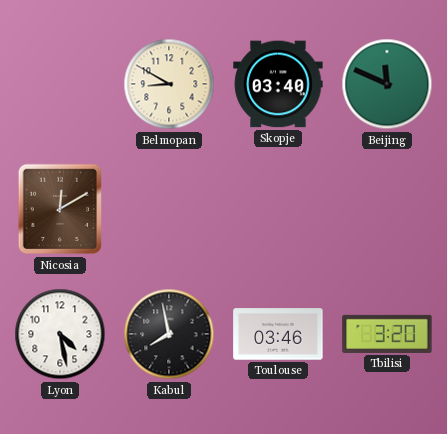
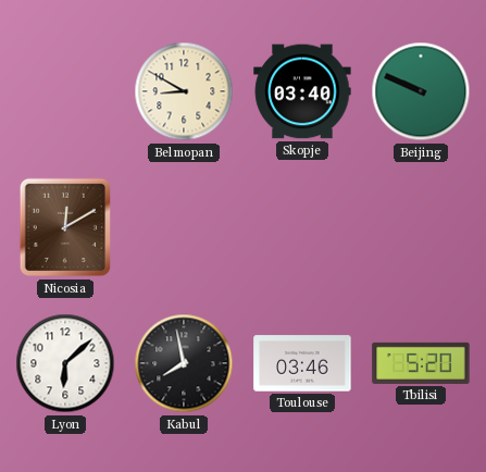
Beijing: 11:49 -> 9:49 (421, 91)
Lyon: 4:28 -> 6:08 (65, 363)
Tbilisi: 3:20 -> 5:20 (421, 363)
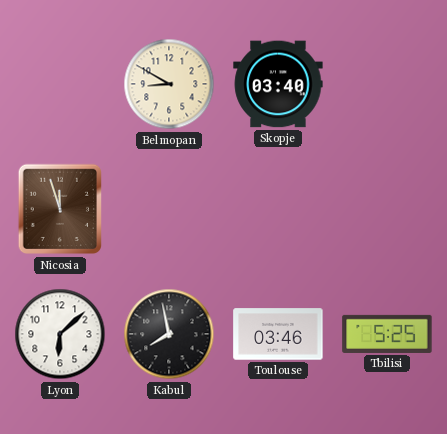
Beijing: 9:49 -> none (421, 91)
Nicosia: 12:10 -> 11:57 (59, 209)
Tbilisi: 5:20 -> 5:25 (387, 334)
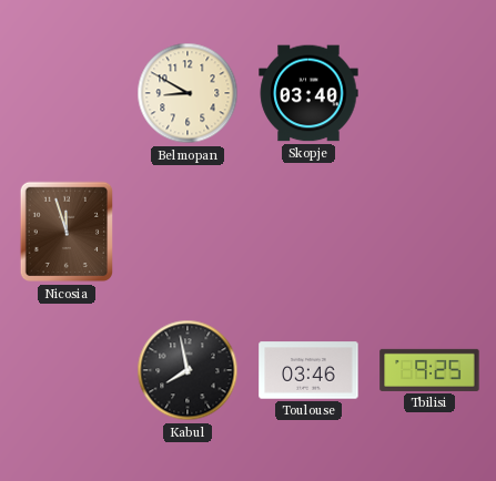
Lyon: 6:08 -> none (60, 334)
Tbilisi: 5:25 -> 9:25 (429, 370)
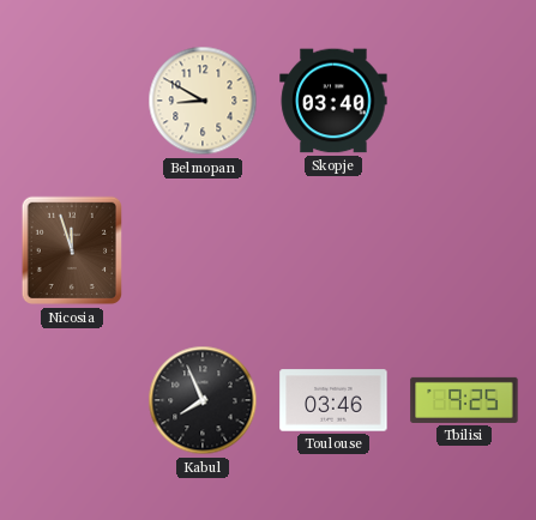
Kabul: 7:58 -> 7:56 (203, 400)
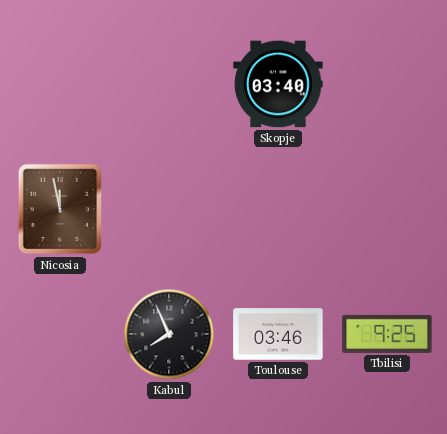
Belmopan: 8:50 -> none (203, 101)
Nicosia: 11:57 -> 11:58 (59, 209)
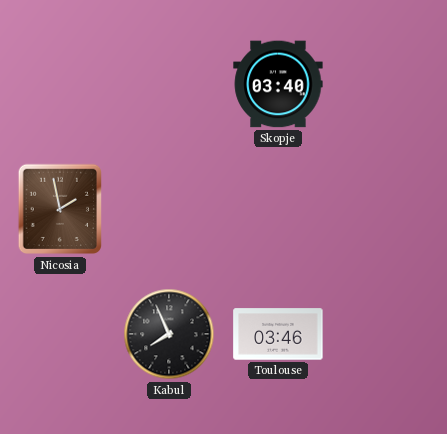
Nicosia: 11:58 -> 1:58 (59, 209)
Tbilisi: 9:25 -> none (387, 334)
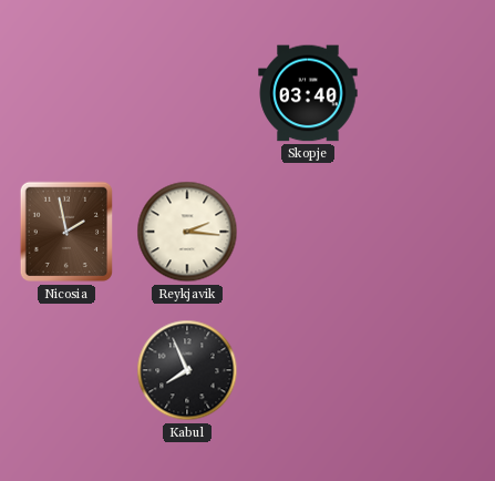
Reykjavik: none -> 2:16 (187, 232)
Toulouse: 03:46 -> none (278, 334)
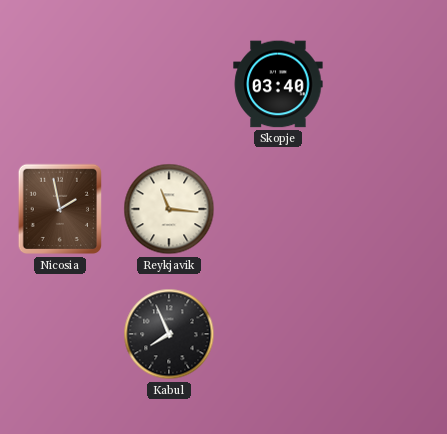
Reykjavik: 2:16 -> 11:16 (169, 209)
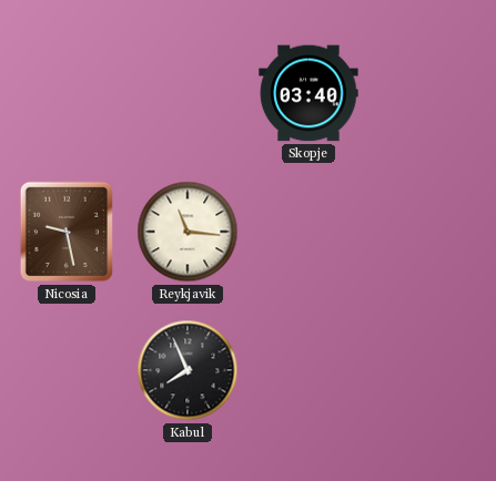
Nicosia: 1:58 -> 9:28 (65, 232)
